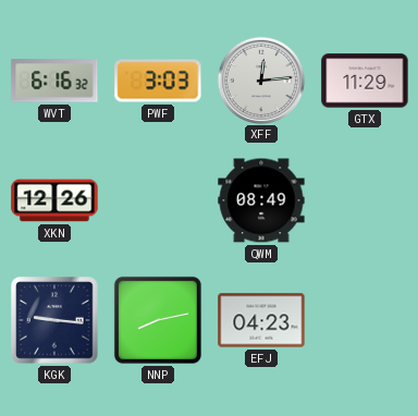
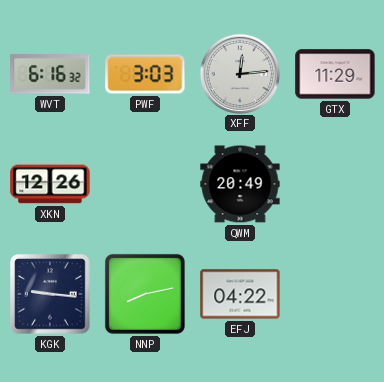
QWM: 08:49 -> 20:49 (240, 184)
EFJ: 04:23 -> 04:22 (240, 294)
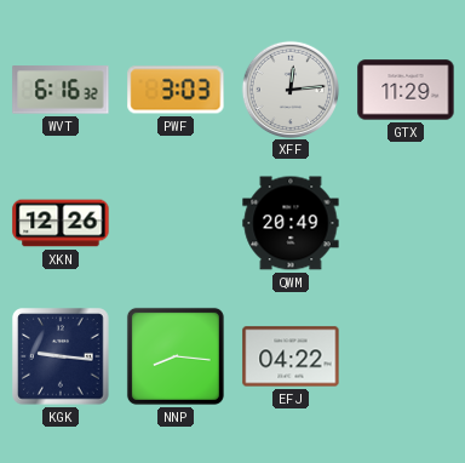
NNP: 8:13 -> 8:16 (176, 356)
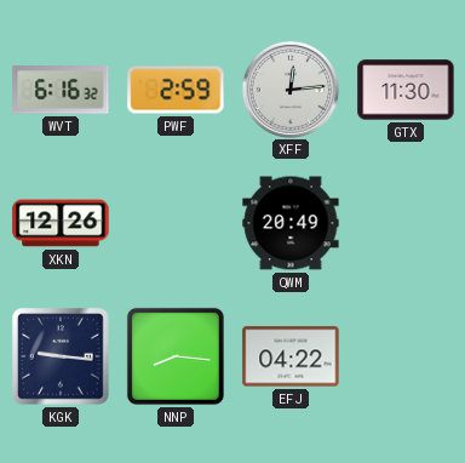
PWF: 3:03 -> 2:59 (176, 90)
GTX: 11:29 -> 11:30 (406, 90)
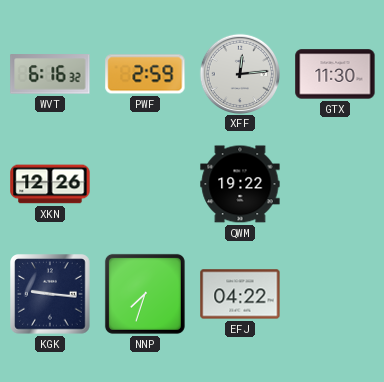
QWM: 20:49 -> 19:22 (240, 184)
NNP: 8:16 -> 7:33 (145, 294)
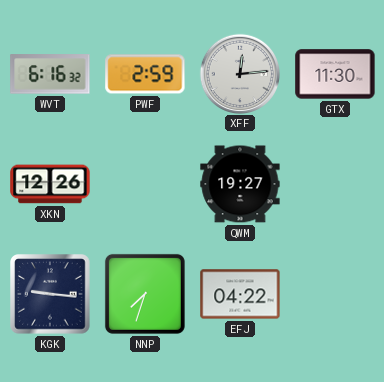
QWM: 19:22 -> 19:27 (240, 184)
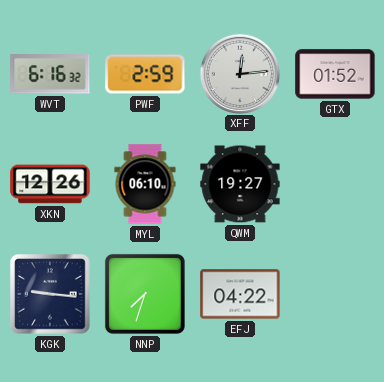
GTX: 11:30 -> 01:52 (335, 74)
MYL: none -> 06:10 (145, 184)
